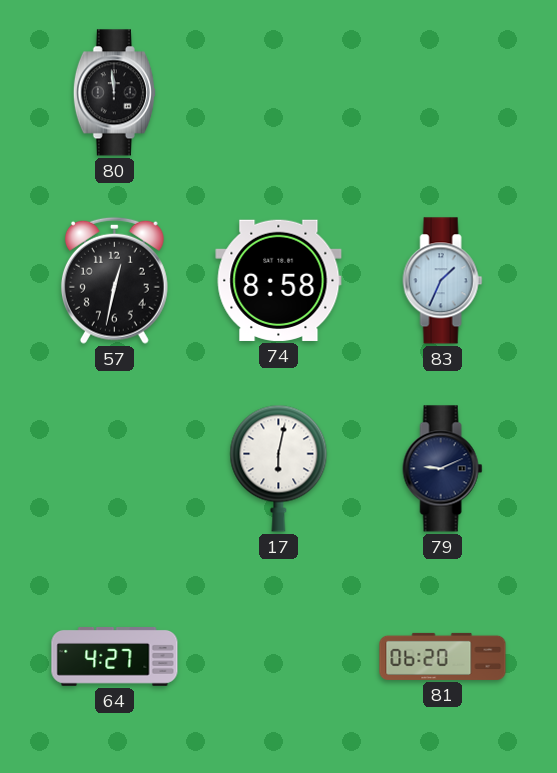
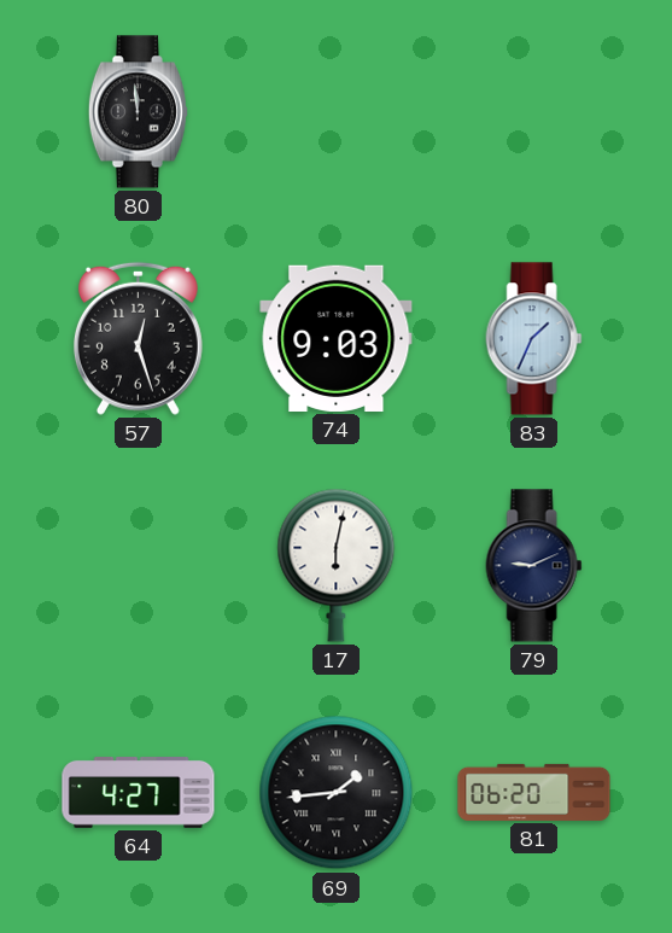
57: 12:32 -> 12:27 (138, 338)
74: 8:58 -> 9:03 (337, 338)
69: none -> 1:44 (337, 793)
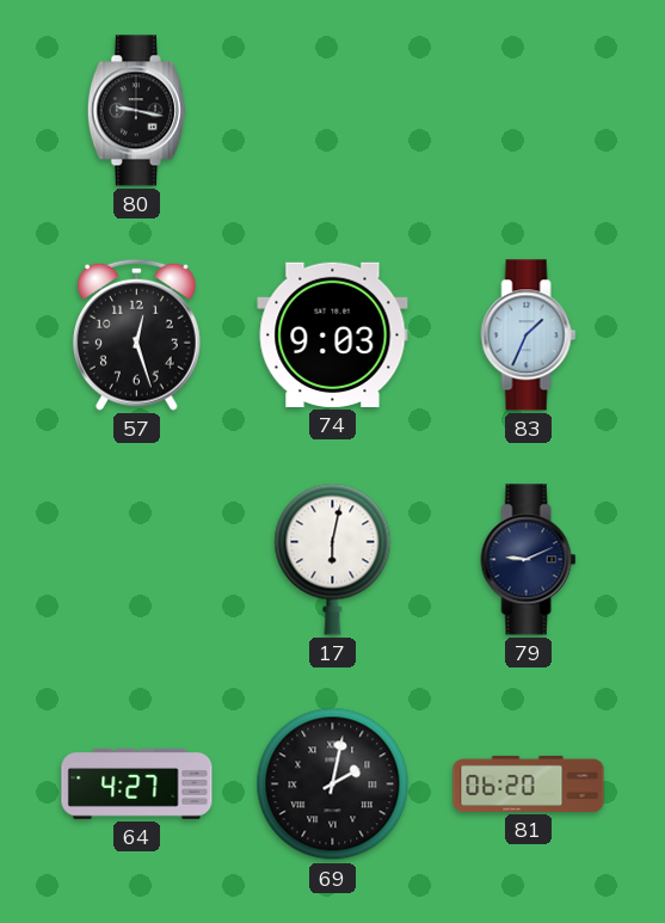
80: 11:59 -> 9:17 (136, 111)
69: 1:44 -> 2:02 (333, 784)
